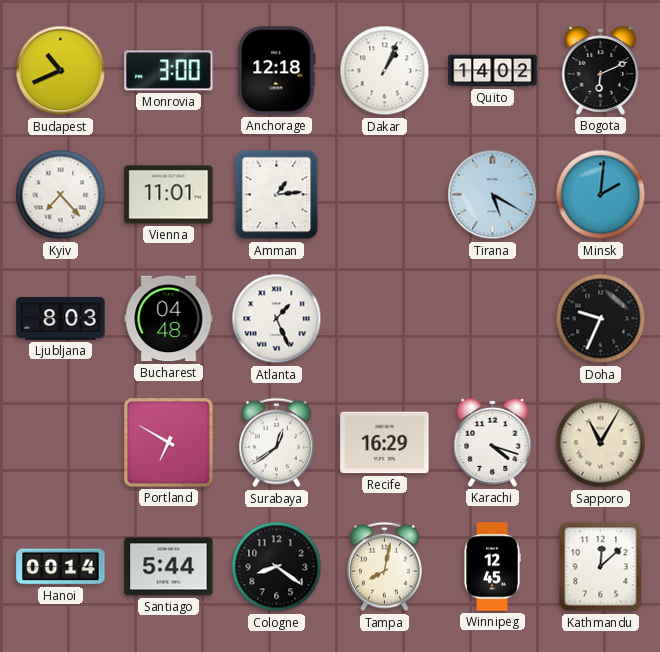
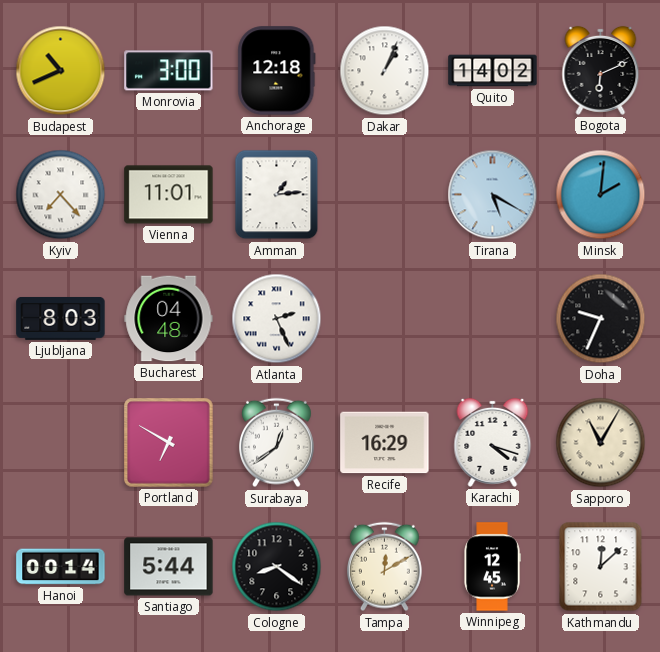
Atlanta: 1:26 -> 2:26 (277, 319)
Tampa: 8:02 -> 12:10 (385, 567)
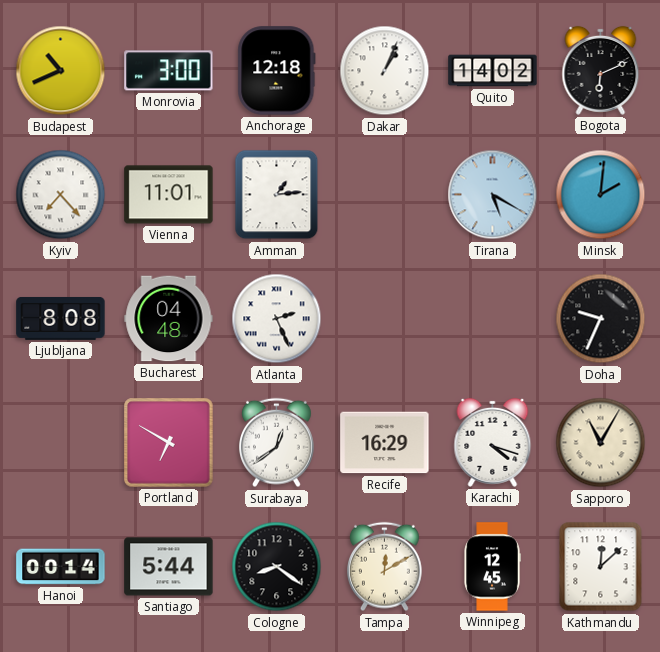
Ljubljana: 8:03 -> 8:08 (61, 318)
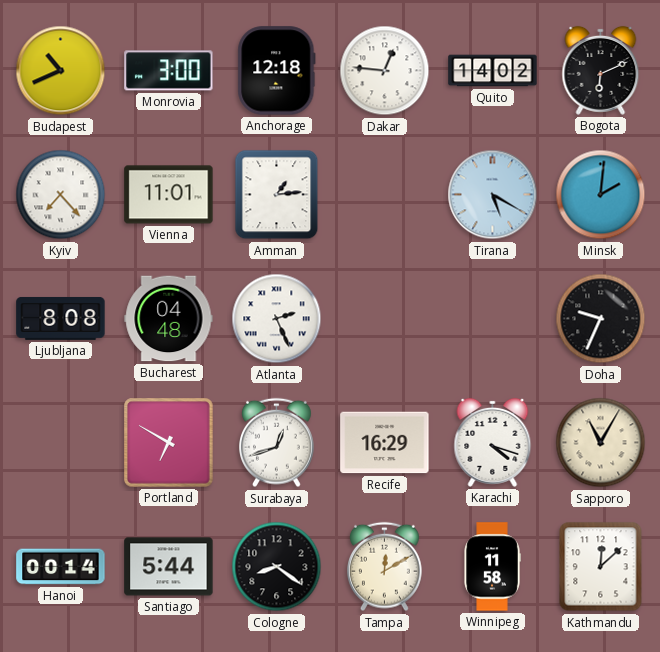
Dakar: 1:04 -> 12:46 (385, 71)
Surabaya: 12:39 -> 12:42 (277, 443)
Winnipeg: 12:45 -> 11:58 (492, 567)
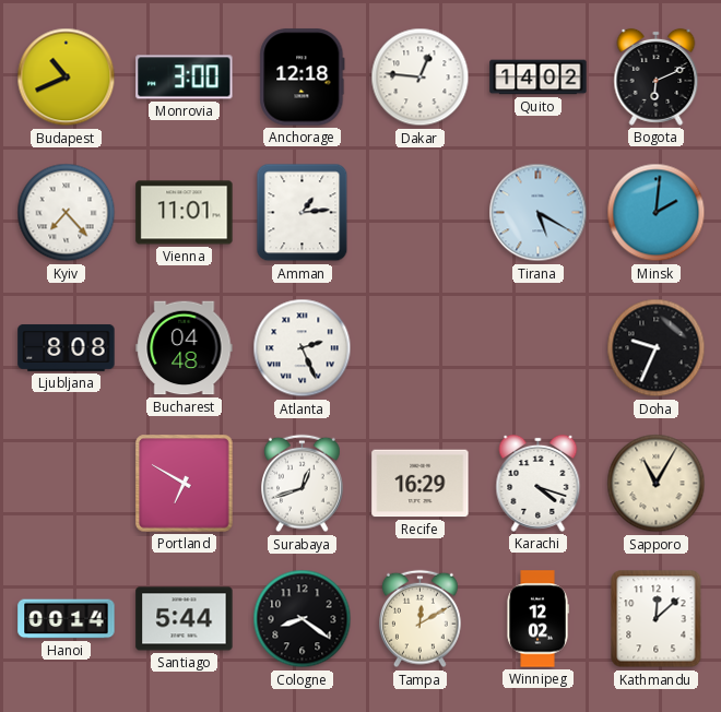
Winnipeg: 11:58 -> 12:02 (537, 619)
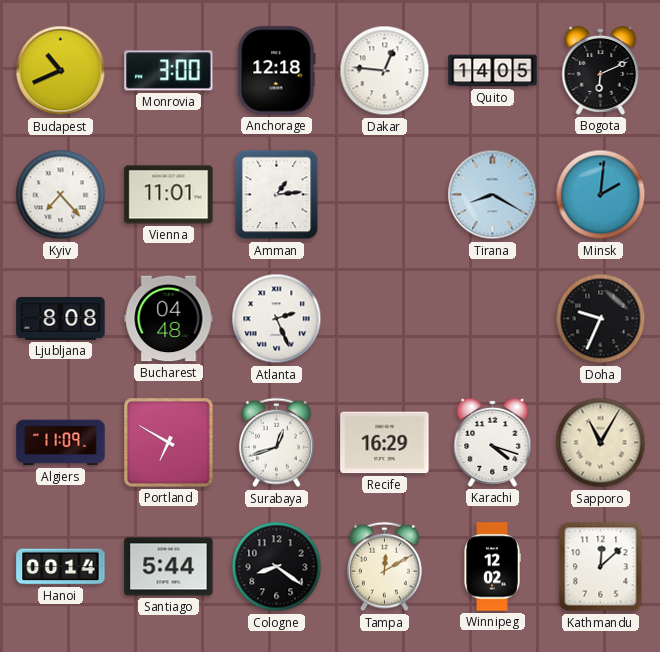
Quito: 14:02 -> 14:05 (493, 71)
Tirana: 5:20 -> 8:20 (493, 195)
Algiers: none -> 11:09 (61, 443)
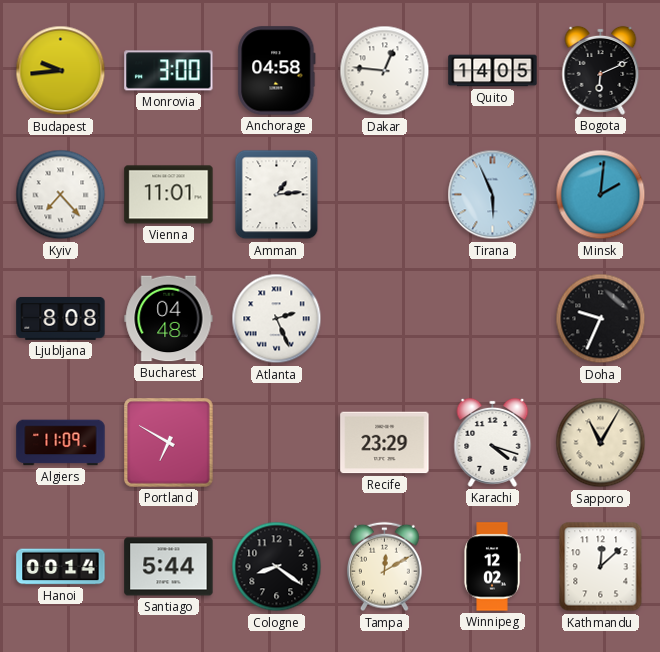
Budapest: 10:41 -> 9:44 (61, 71)
Anchorage: 12:18 -> 04:58 (277, 71)
Tirana: 8:20 -> 5:56 (493, 195)
Surabaya: 12:42 -> none (277, 443)
Recife: 16:29 -> 23:29 (385, 443)
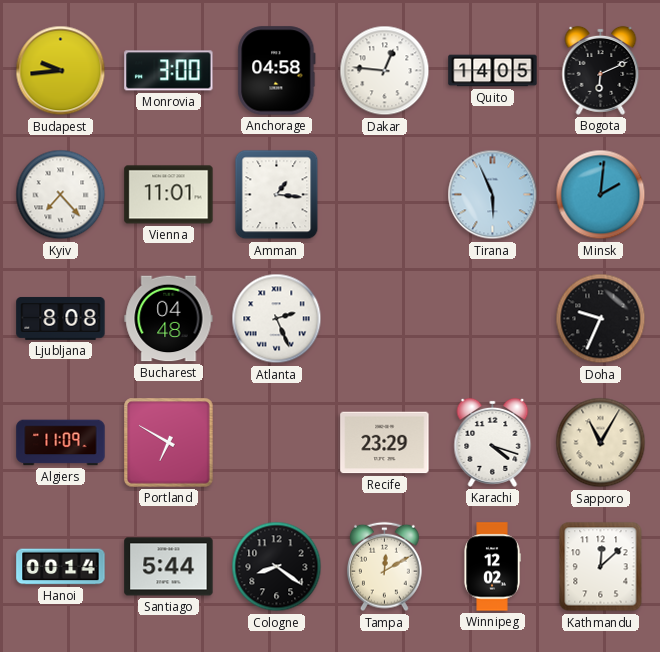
Amman: 1:14 -> 1:16 (277, 195)
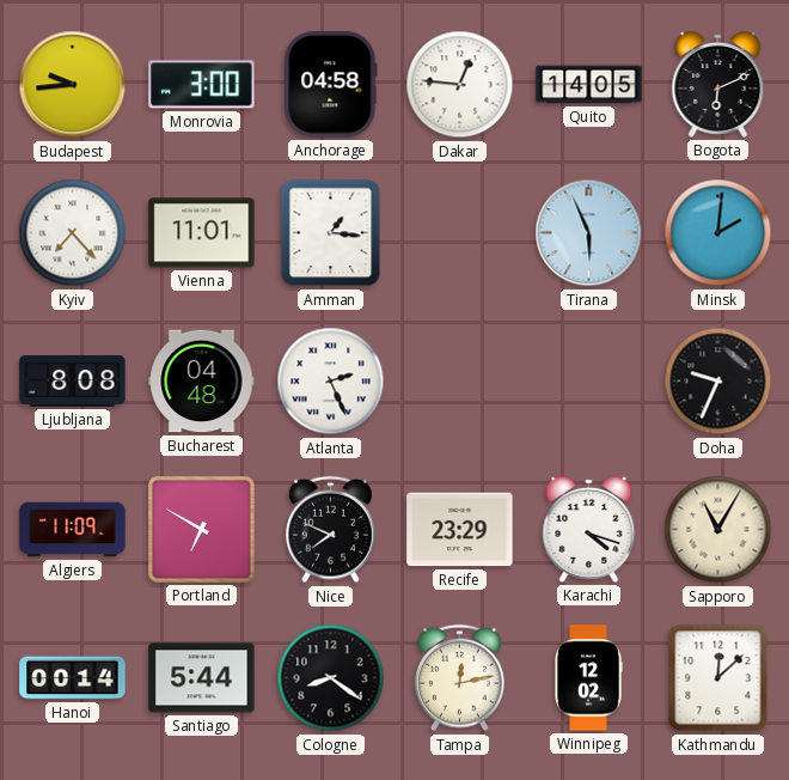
Nice: none -> 7:49 (331, 530)
Tampa: 12:10 -> 12:13 (460, 678)
